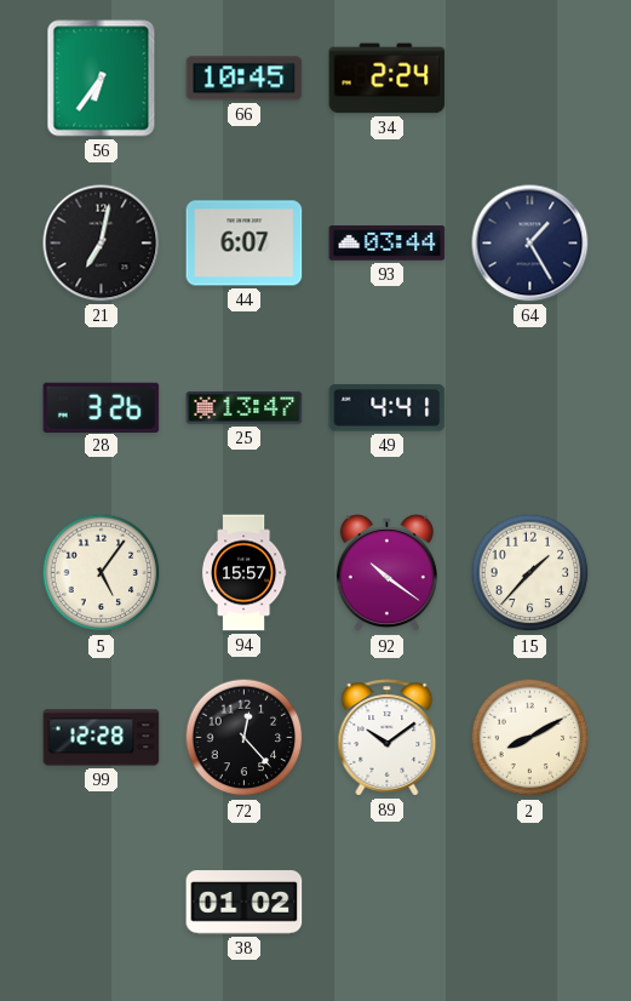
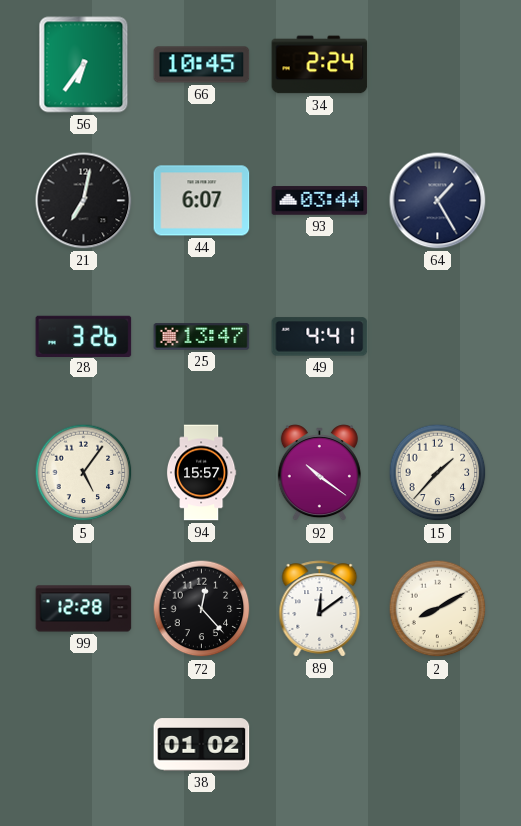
89: 10:09 -> 12:09 (320, 609)
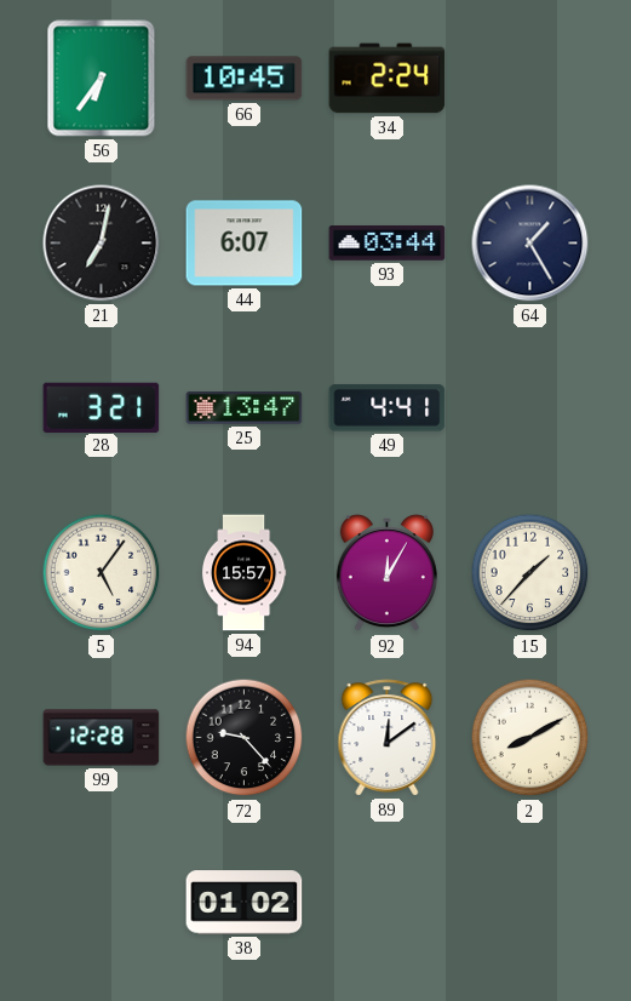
28: 3:26 -> 3:21 (102, 407)
92: 10:21 -> 12:05 (386, 573)
72: 12:23 -> 9:23 (245, 738)
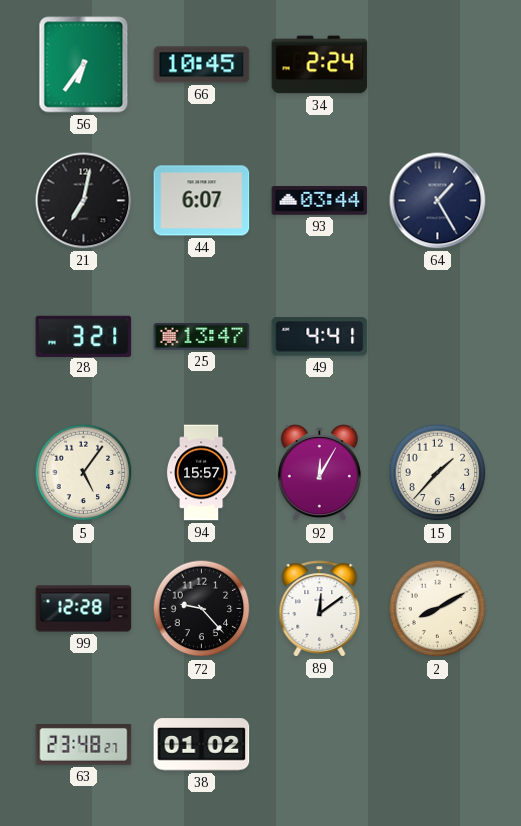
63: none -> 23:48 (84, 745)
